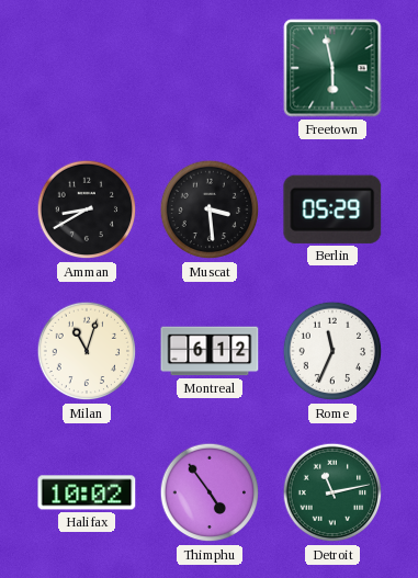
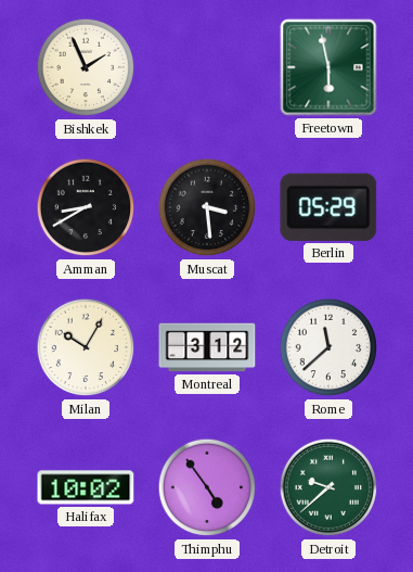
Bishkek: none -> 1:56 (86, 67)
Milan: 11:03 -> 10:05 (86, 347)
Montreal: 6:12 -> 3:12 (207, 347)
Rome: 11:34 -> 11:38 (328, 347)
Detroit: 11:13 -> 9:38 (328, 487)
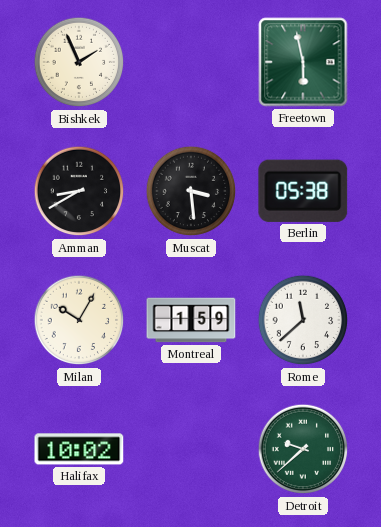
Berlin: 05:29 -> 05:38 (303, 191)
Montreal: 3:12 -> 1:59 (191, 320)
Thimphu: 4:54 -> none (207, 487)
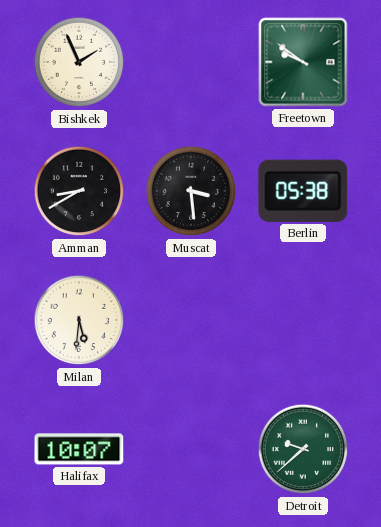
Freetown: 5:58 -> 9:51 (303, 62)
Milan: 10:05 -> 5:31 (79, 320)
Montreal: 1:59 -> none (191, 320)
Rome: 11:38 -> none (303, 320)
Halifax: 10:02 -> 10:07 (79, 449)
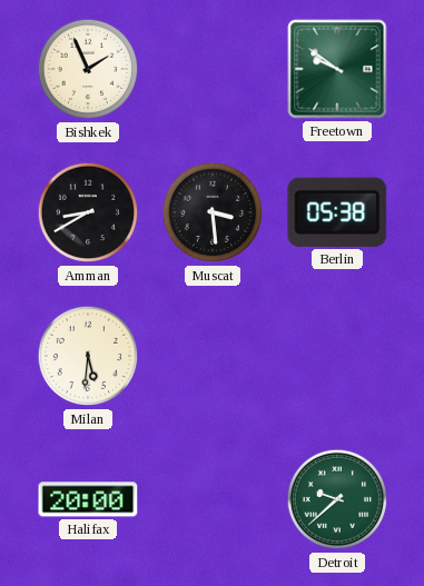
Halifax: 10:07 -> 20:00 (88, 499)
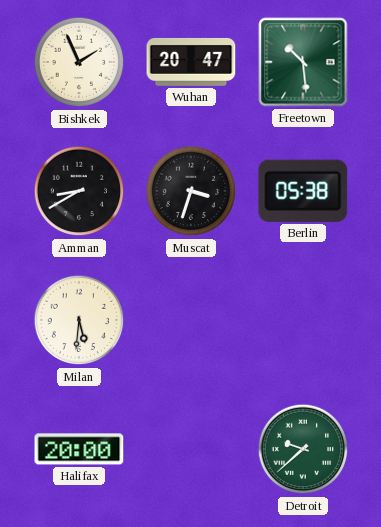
Wuhan: none -> 20:47 (191, 62)
Freetown: 9:51 -> 10:29 (303, 62)
Muscat: 3:29 -> 3:33 (191, 191)
